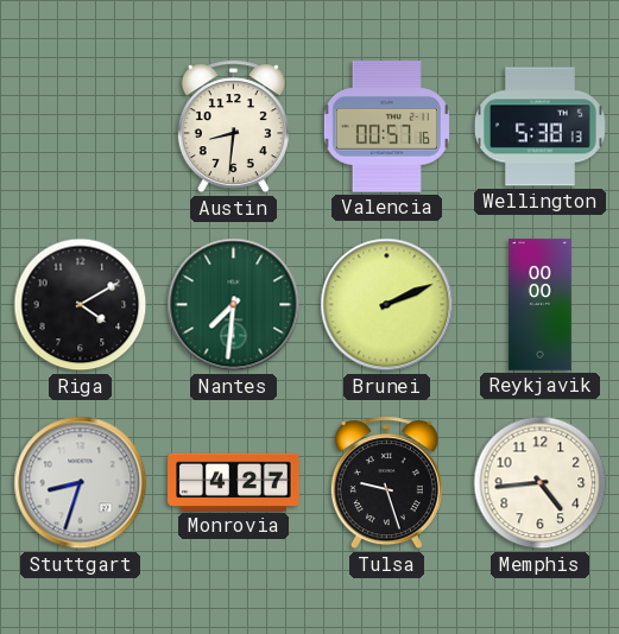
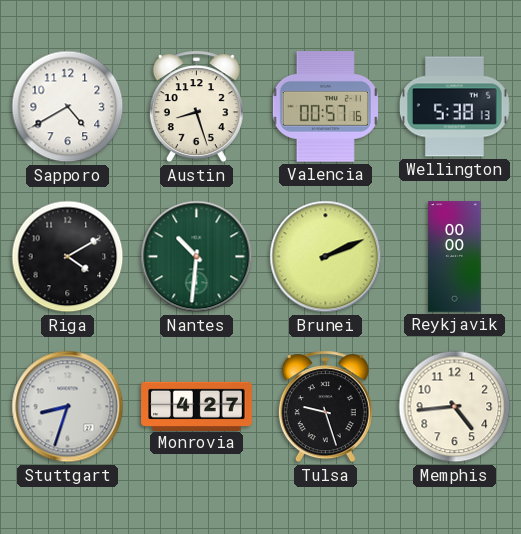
Sapporo: none -> 4:40 (68, 107)
Austin: 8:31 -> 8:27 (196, 107)
Nantes: 7:31 -> 10:31 (197, 257)
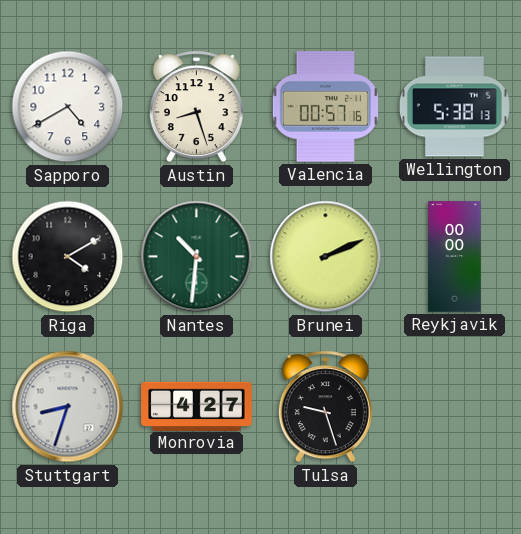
Memphis: 4:44 -> none (455, 407)
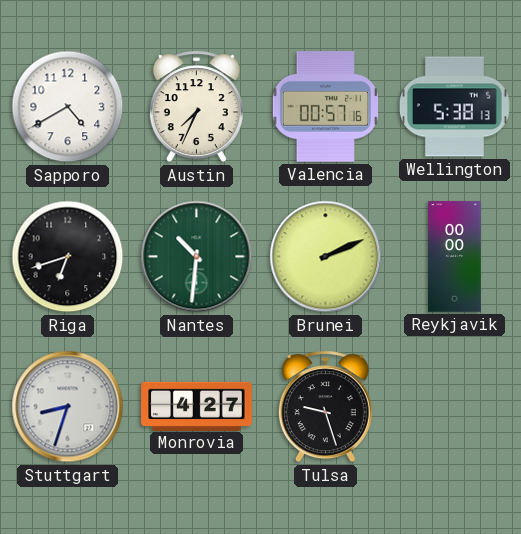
Austin: 8:27 -> 7:34 (196, 107)
Riga: 4:10 -> 6:42 (68, 257)
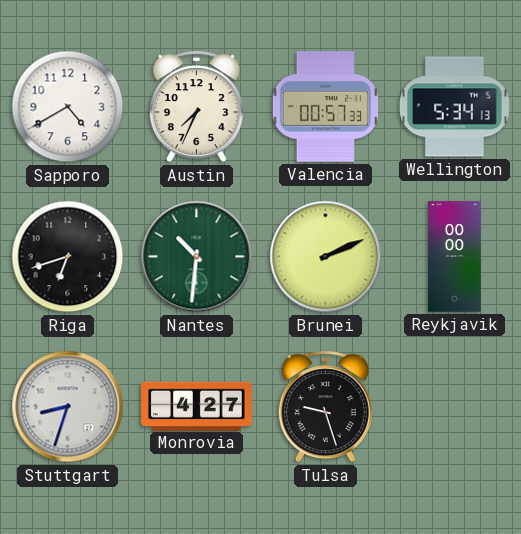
Valencia: 00:57:16 -> 00:57:33 (325, 107)
Wellington: 5:38 -> 5:34 (454, 107)
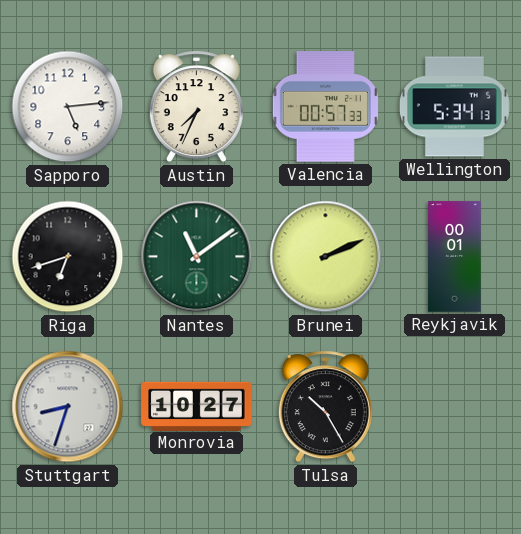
Sapporo: 4:40 -> 5:14 (68, 107)
Nantes: 10:31 -> 11:09 (197, 257)
Reykjavik: 00:00 -> 00:01 (455, 257)
Monrovia: 4:27 -> 10:27 (197, 406)
Tulsa: 9:27 -> 10:25 (325, 407)
